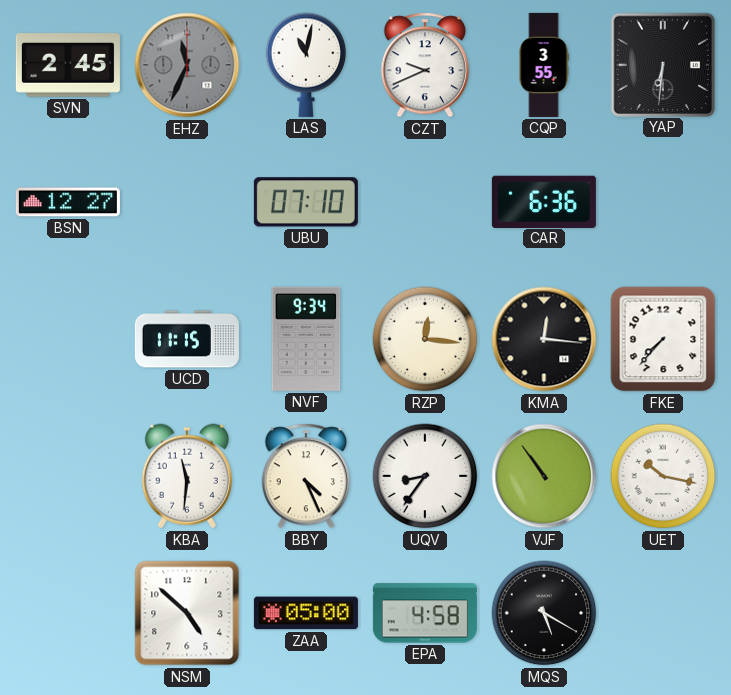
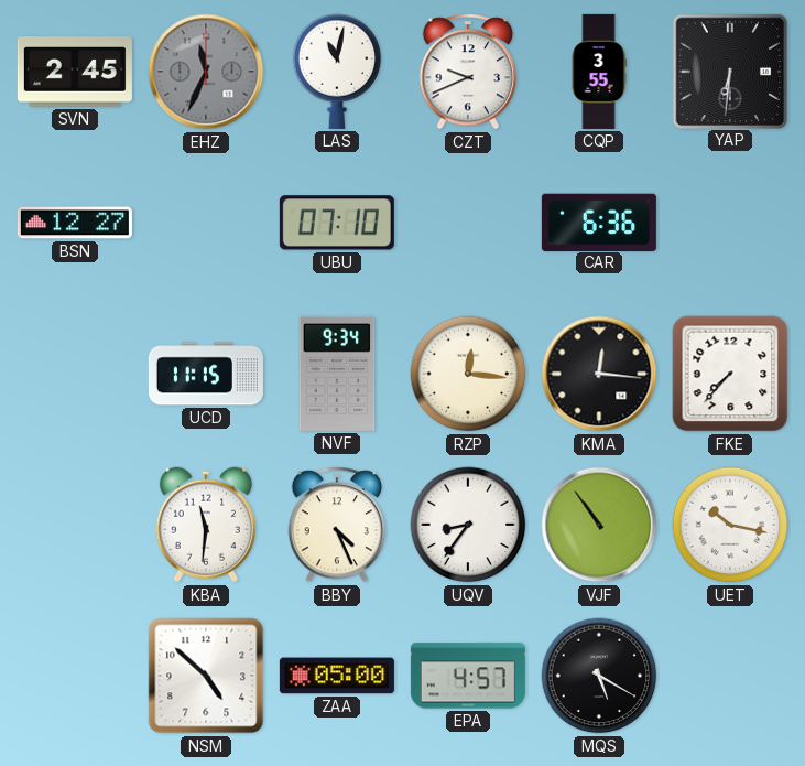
EPA: 4:58 -> 4:57 (468, 676)
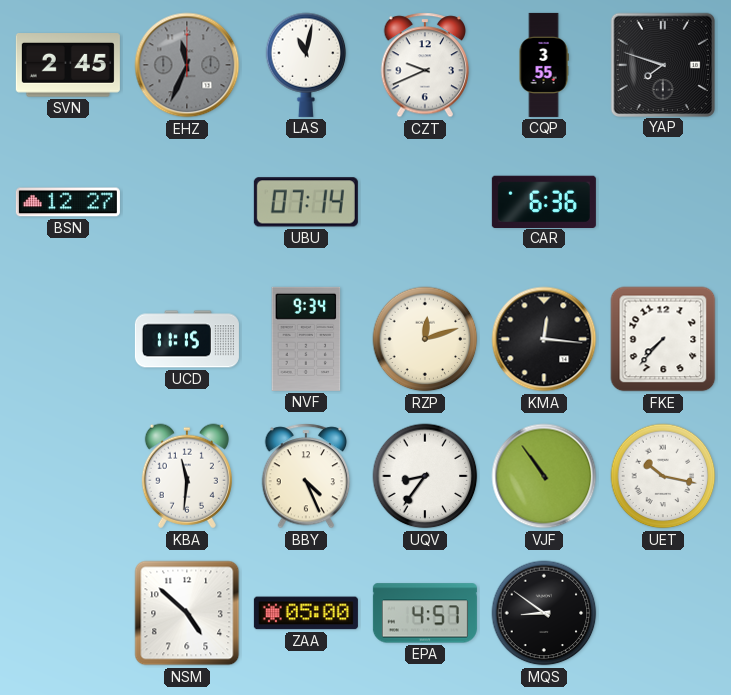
YAP: 6:31 -> 7:48 (662, 64)
UBU: 07:10 -> 07:14 (306, 202)
RZP: 12:16 -> 12:12 (425, 339)
MQS: 5:20 -> 8:51 (544, 613)
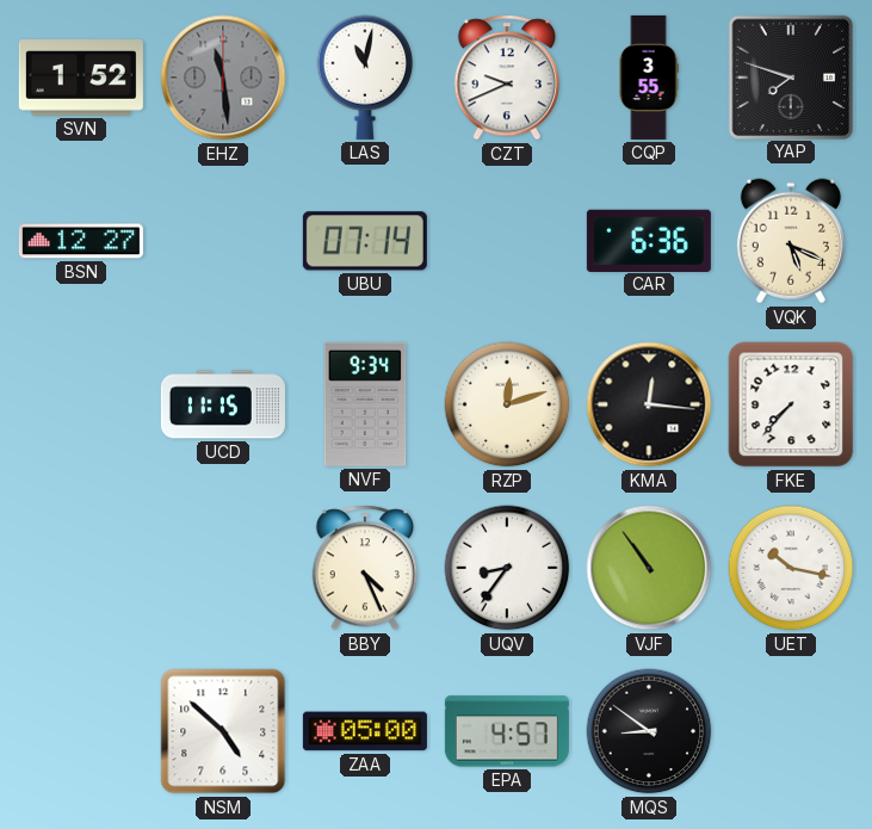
SVN: 2:45 -> 1:52 (81, 78)
EHZ: 11:34 -> 11:29 (223, 78)
VQK: none -> 5:19 (791, 241)
KBA: 11:31 -> none (187, 476)
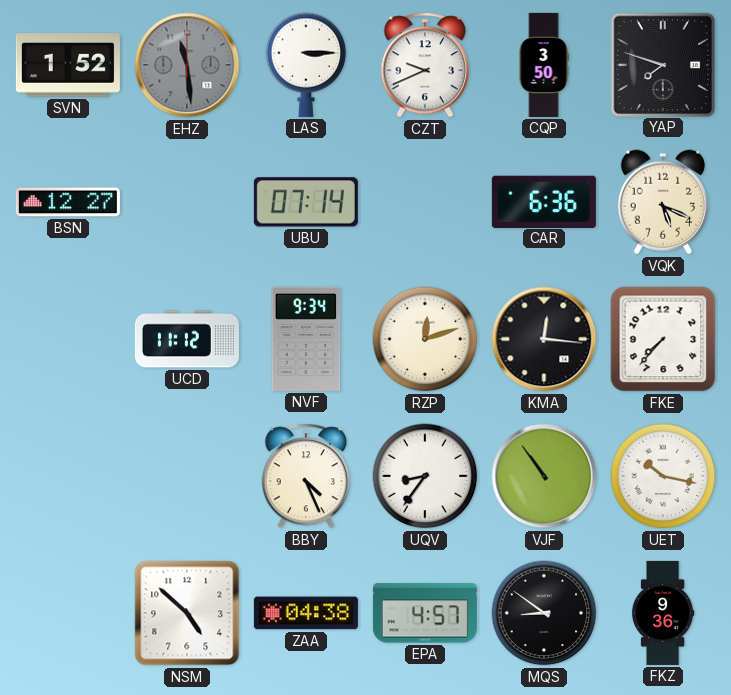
LAS: 11:02 -> 3:15 (306, 65)
CQP: 3:55 -> 3:50 (544, 65)
UCD: 11:15 -> 11:12 (187, 339)
ZAA: 05:00 -> 04:38 (306, 613)
FKZ: none -> 9:36 (663, 613)
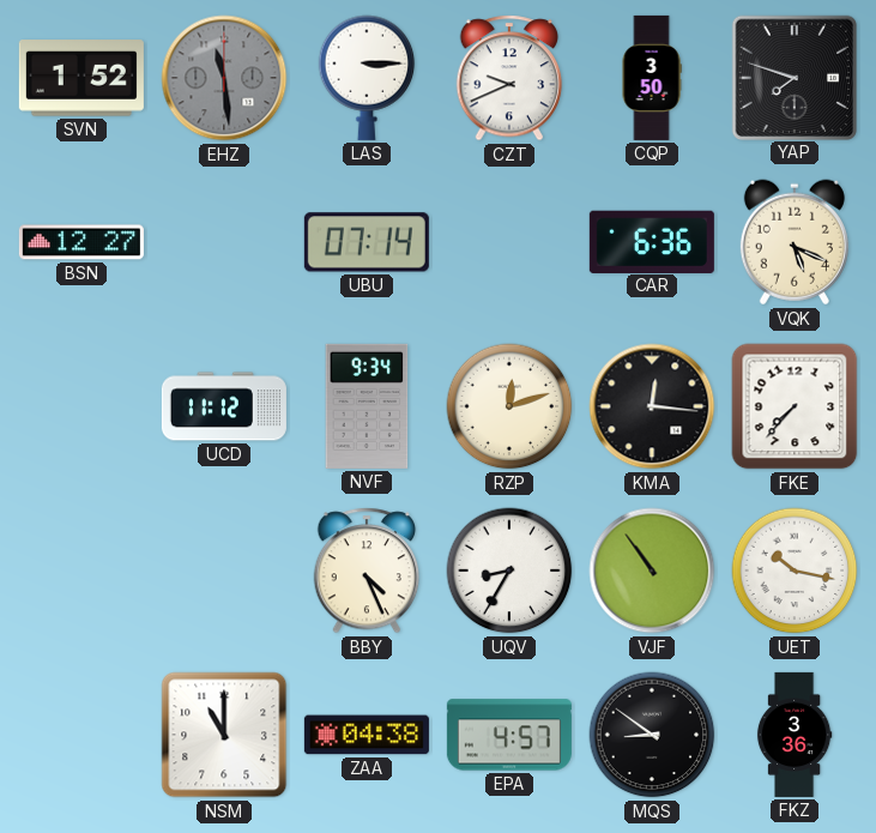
UQV: 8:36 -> 8:35 (509, 571)
NSM: 4:52 -> 11:00 (224, 735)
FKZ: 9:36 -> 3:36 (795, 735)
